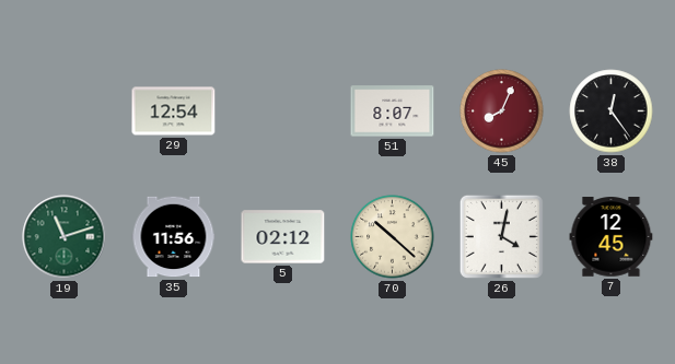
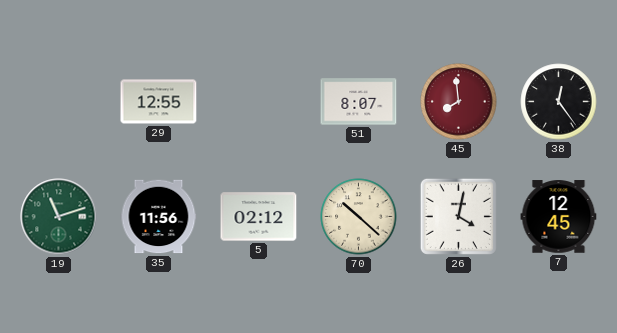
29: 12:54 -> 12:55 (159, 102)
45: 8:04 -> 7:59 (459, 102)
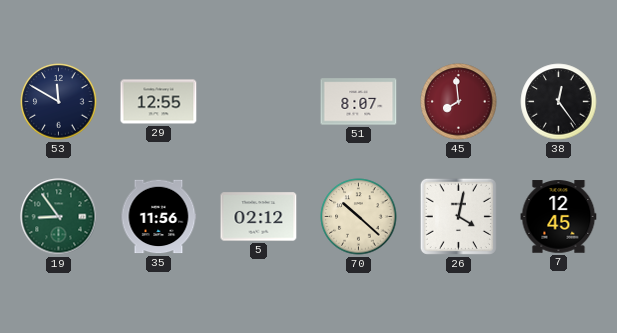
53: none -> 11:50 (59, 102)
19: 11:12 -> 8:54 (59, 217)
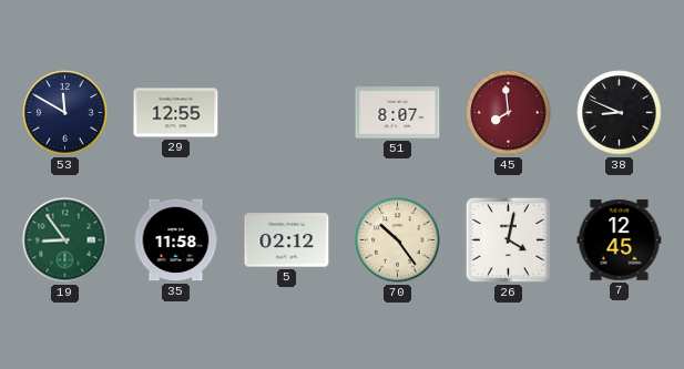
38: 12:24 -> 8:49 (620, 113)
35: 11:56 -> 11:58 (176, 240)
70: 10:22 -> 10:24 (398, 240)
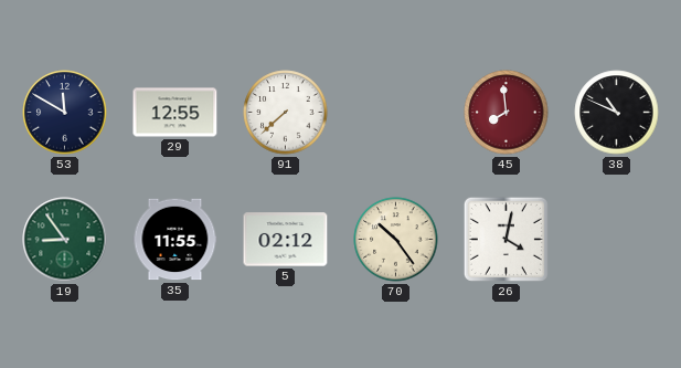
91: none -> 7:38 (286, 113)
51: 8:07 -> none (398, 113)
38: 8:49 -> 10:49 (617, 113)
35: 11:58 -> 11:55 (175, 240)
7: 12:45 -> none (620, 240)
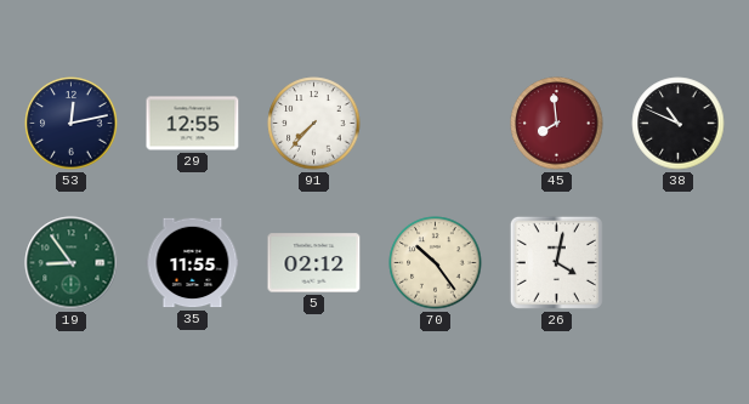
53: 11:50 -> 12:13 (72, 124)
91: 7:38 -> 7:37 (314, 124)
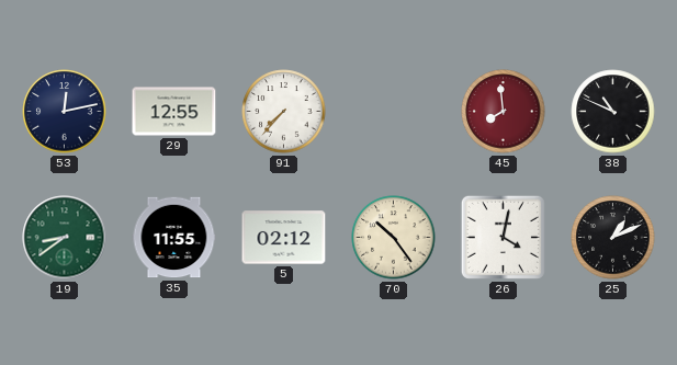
19: 8:54 -> 8:39 (65, 238)
25: none -> 1:11 (613, 238)
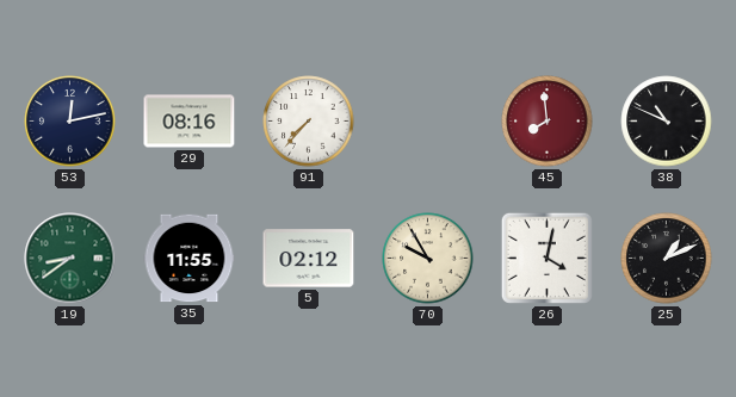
29: 12:55 -> 08:16 (190, 122)
70: 10:24 -> 9:55 (428, 259)
